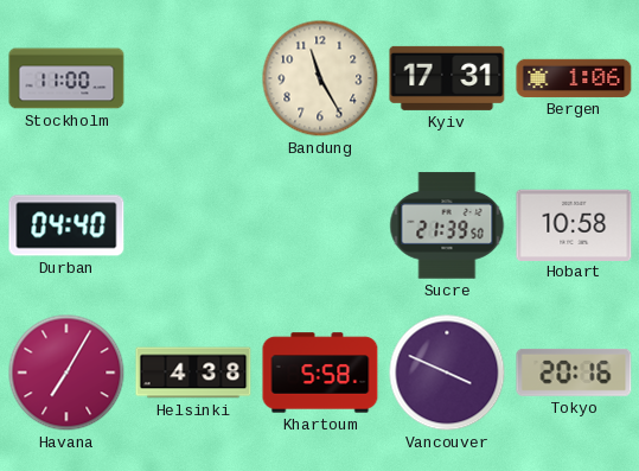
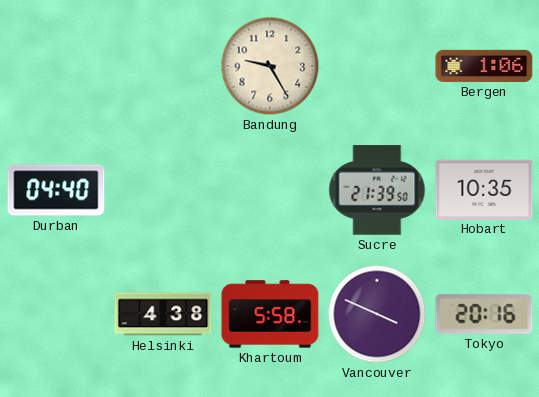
Stockholm: 11:00 -> none (66, 78)
Bandung: 11:25 -> 9:25 (270, 66)
Kyiv: 17:31 -> none (447, 78)
Hobart: 10:58 -> 10:35 (484, 189)
Havana: 7:05 -> none (66, 373)
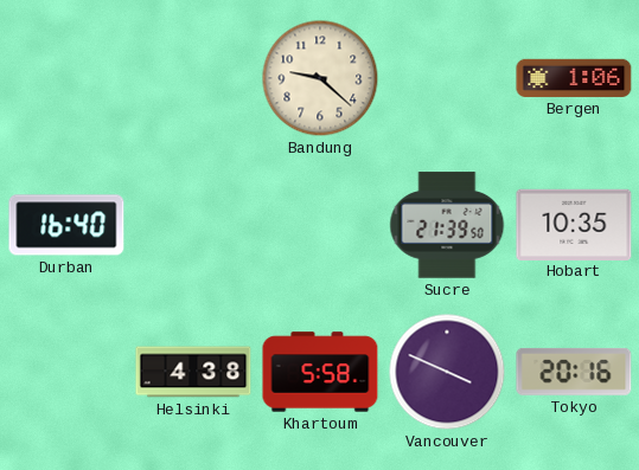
Bandung: 9:25 -> 9:22 (320, 78)
Durban: 04:40 -> 16:40 (66, 225)
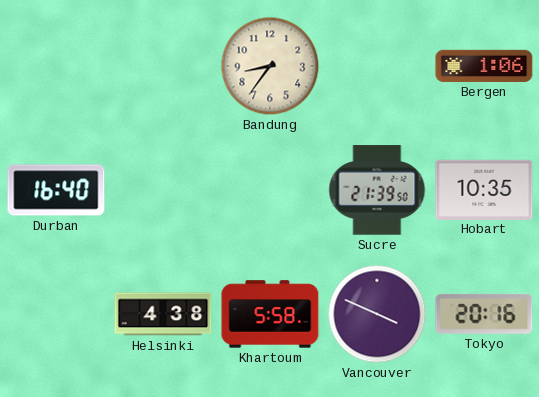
Bandung: 9:22 -> 8:36 (270, 66)
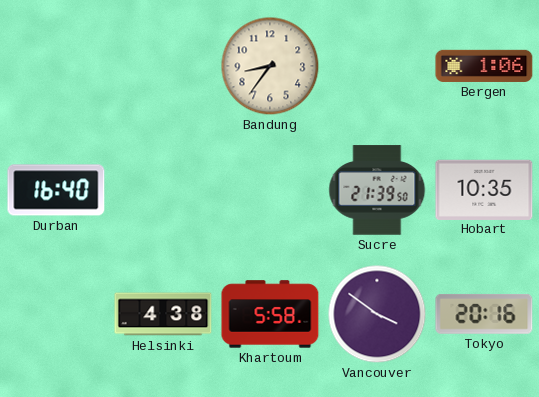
Vancouver: 3:49 -> 3:51 (377, 314)
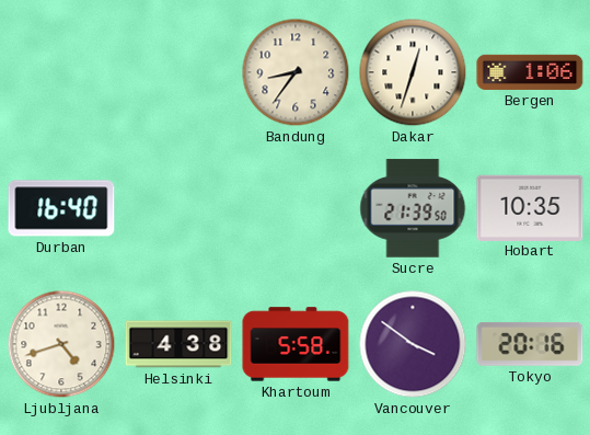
Dakar: none -> 12:33 (413, 72)
Ljubljana: none -> 4:42 (61, 344)
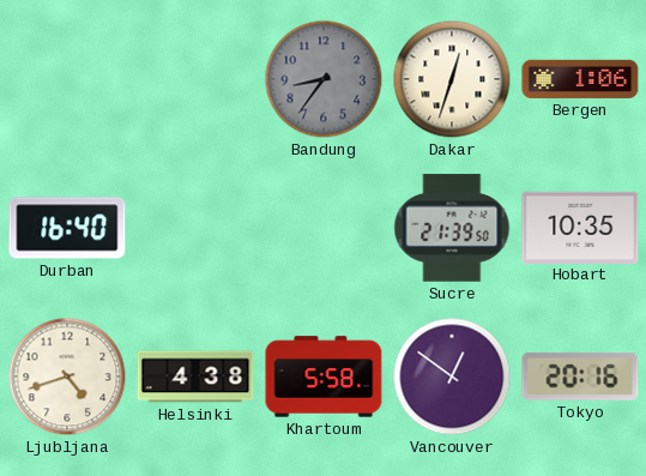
Bandung dial: cream -> grey (324, 79)
Vancouver: 3:51 -> 12:51 (452, 376)
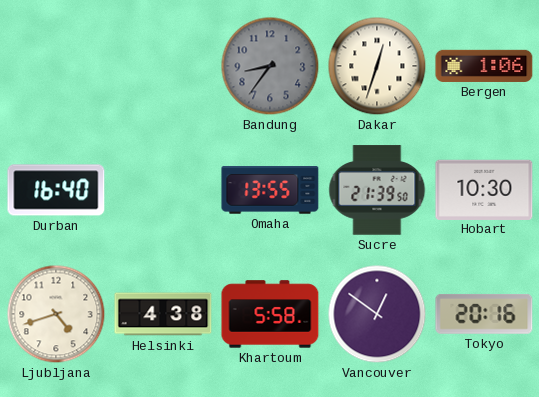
Omaha: none -> 13:55 (270, 190)
Hobart: 10:35 -> 10:30 (484, 189)
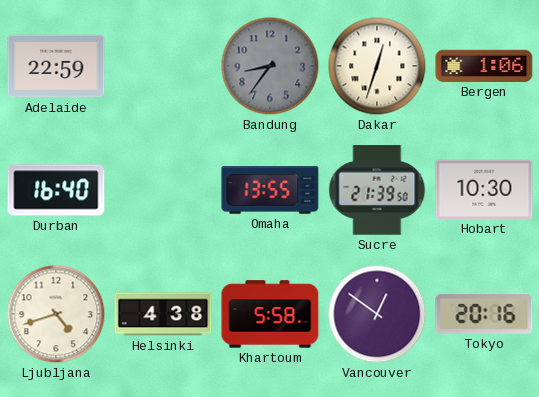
Adelaide: none -> 22:59 (56, 66)
